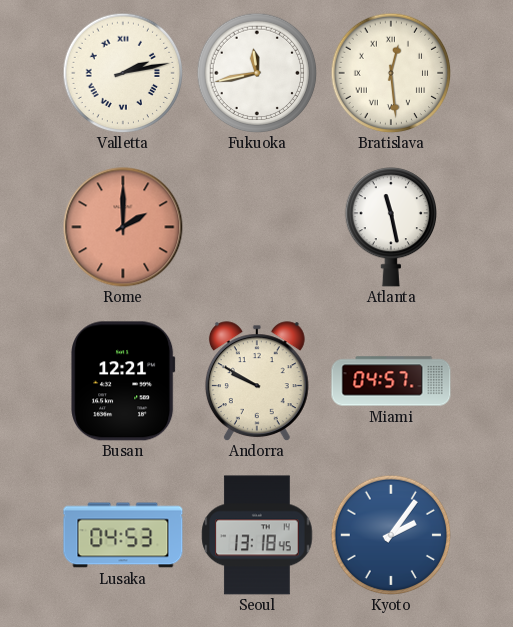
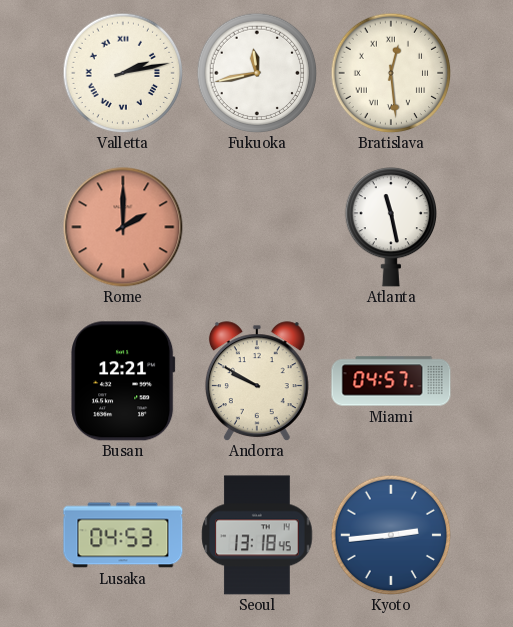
Kyoto: 2:06 -> 2:44 (391, 535)
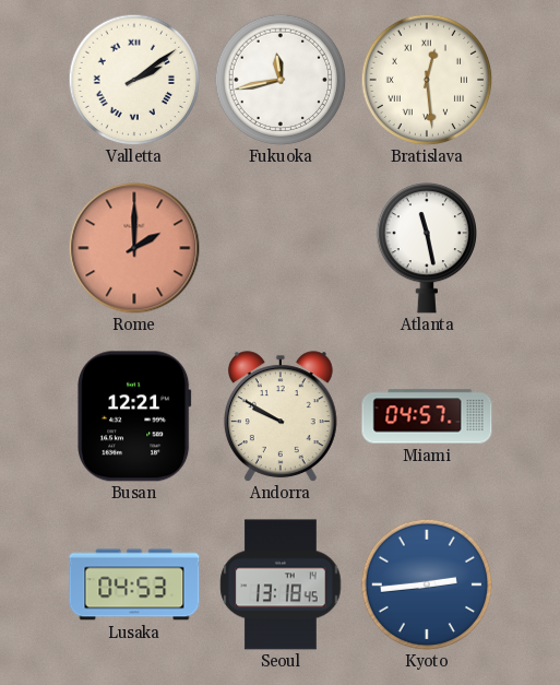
Valletta: 2:13 -> 2:09 (134, 80)
